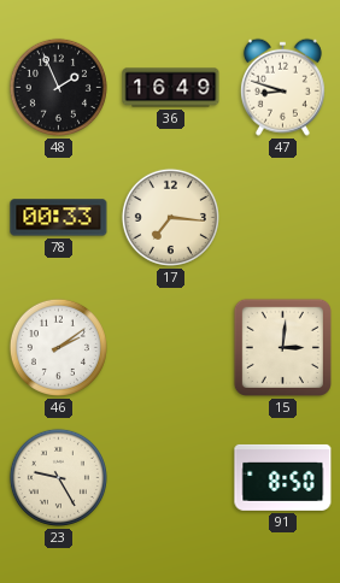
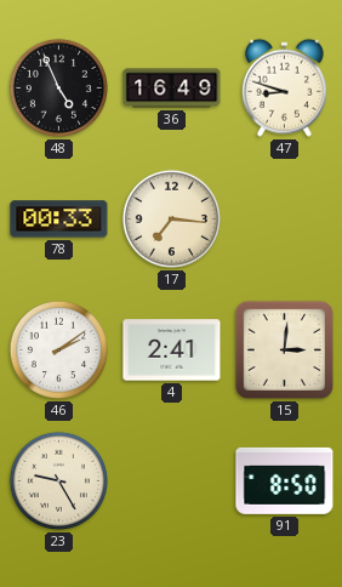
48: 1:56 -> 4:56 (58, 87)
4: none -> 2:41 (172, 351)
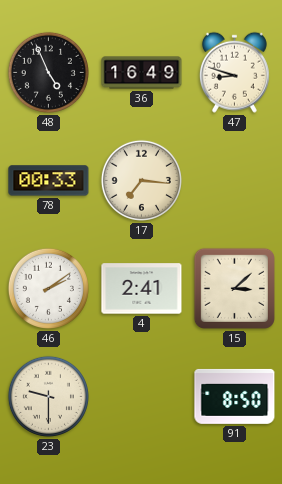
15: 3:01 -> 3:08 (234, 288)
23: 9:25 -> 9:30 (48, 396)
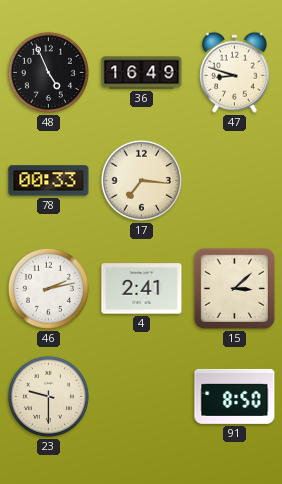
46: 2:09 -> 2:13 (48, 288)
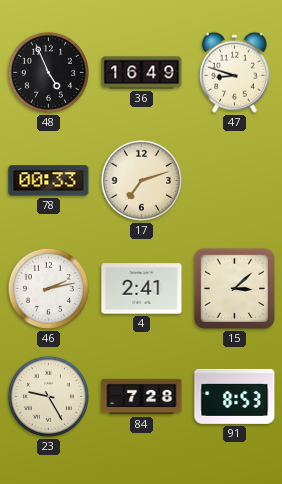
17: 7:16 -> 7:12 (141, 180)
23: 9:30 -> 9:25 (48, 396)
84: none -> 7:28 (142, 397)
91: 8:50 -> 8:53 (235, 396)
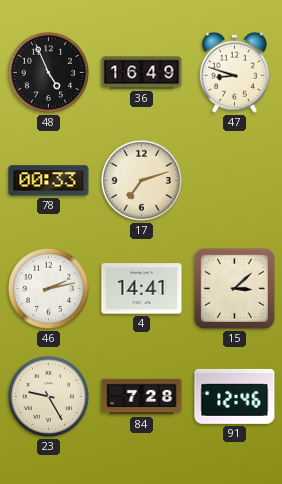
4: 2:41 -> 14:41 (142, 289)
91: 8:53 -> 12:46 (235, 396)
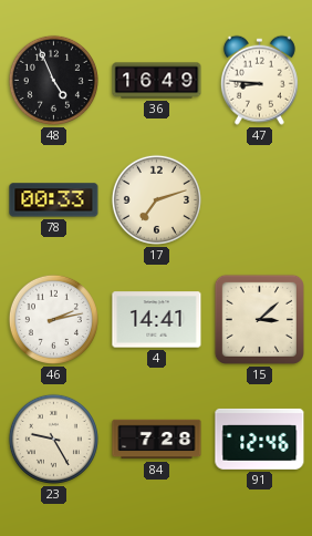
47: 8:48 -> 8:46 (259, 80)
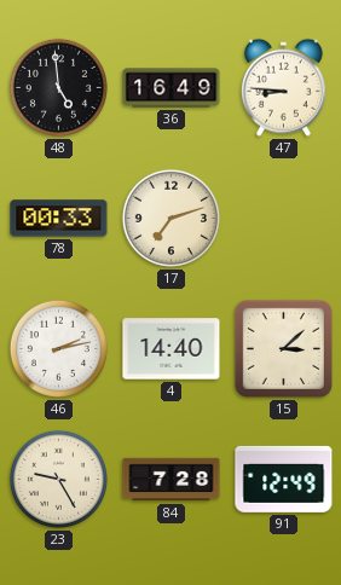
48: 4:56 -> 4:59 (58, 87)
4: 14:41 -> 14:40 (172, 349)
91: 12:46 -> 12:49 (284, 479)
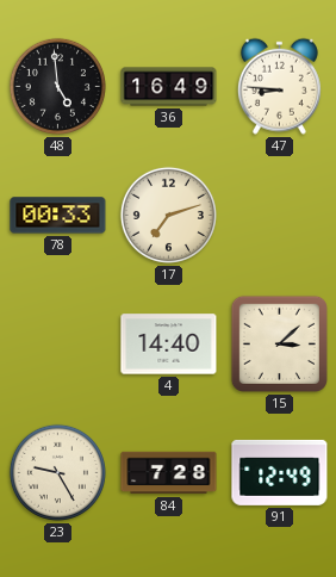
46: 2:13 -> none (58, 348)
